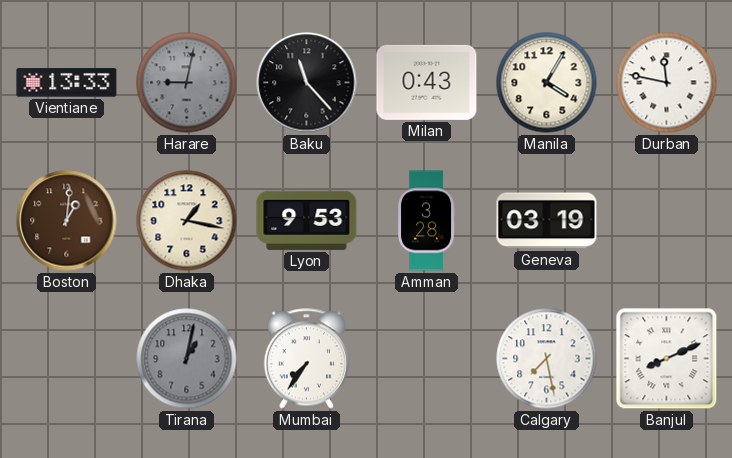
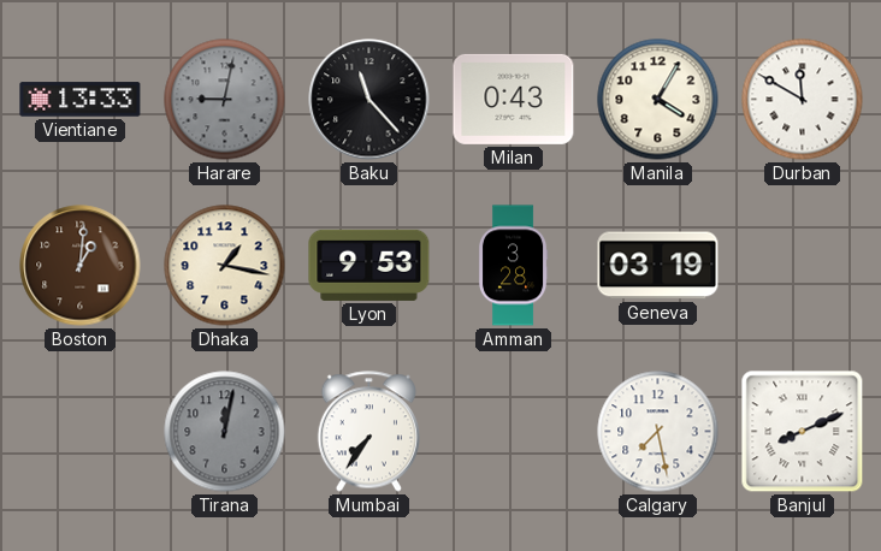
Durban: 11:47 -> 11:50 (803, 100)
Tirana: 1:02 -> 12:02 (225, 432)
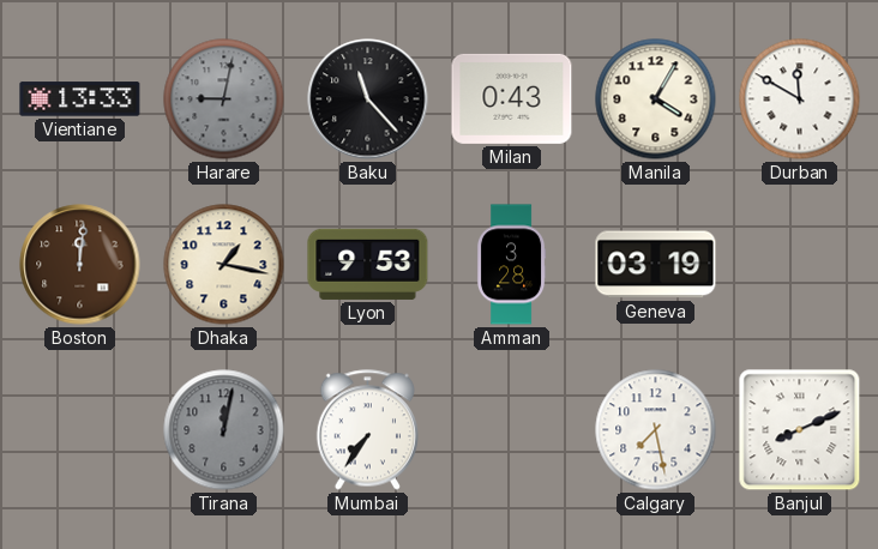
Boston: 1:01 -> 12:01 (80, 265)
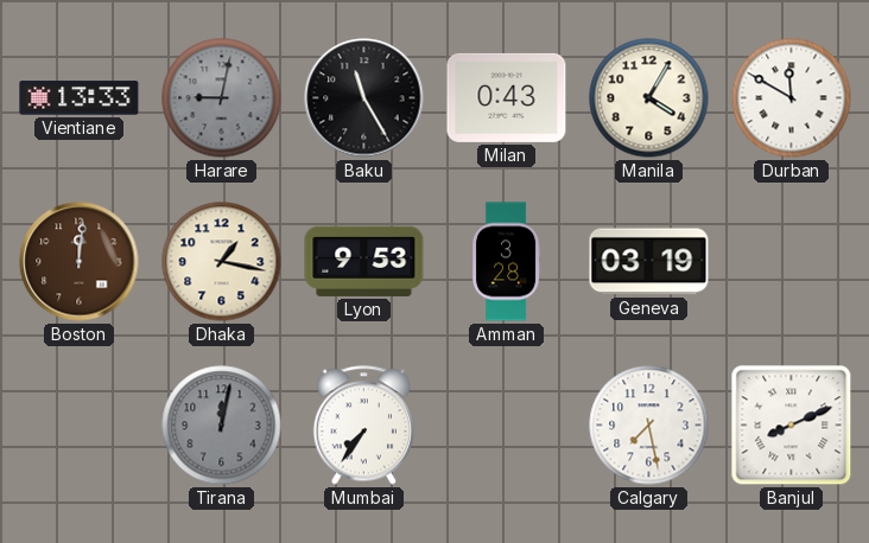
Baku: 11:23 -> 11:25 (364, 98)
